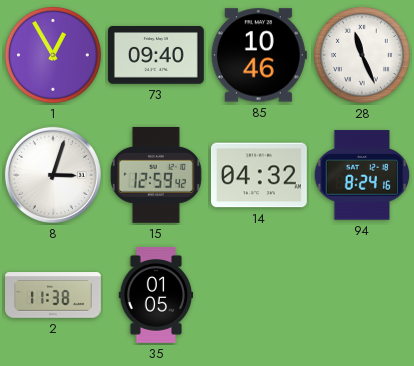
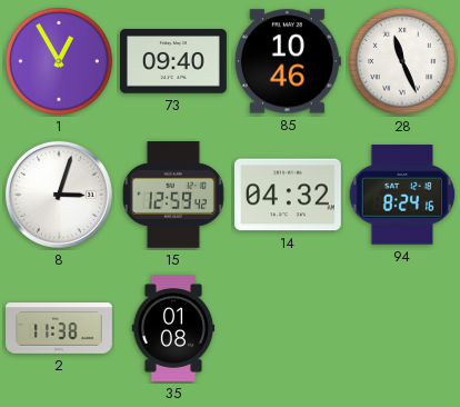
35: 01:05 -> 01:08 (173, 328)
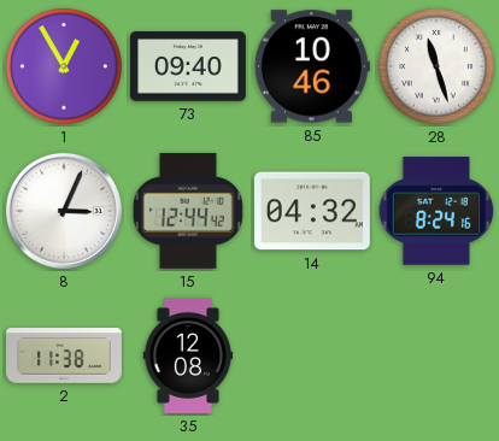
28: 11:26 -> 11:27 (436, 67)
8: 3:03 -> 3:04 (64, 211)
15: 12:59 -> 12:44 (188, 211)
35: 01:08 -> 12:08 (188, 355)
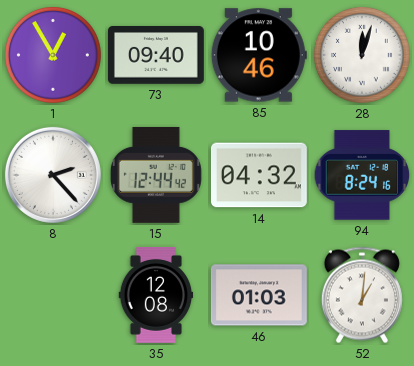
28: 11:27 -> 12:03 (362, 56)
8: 3:04 -> 2:23 (53, 175)
2: 11:38 -> none (65, 355)
46: none -> 01:03 (259, 295)
52: none -> 1:01 (362, 295)
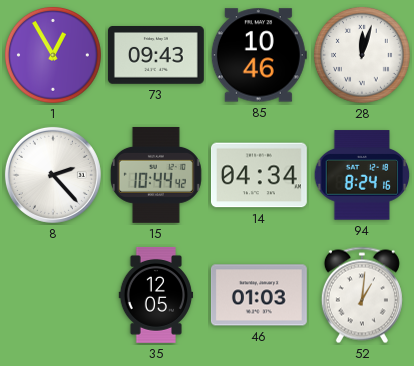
73: 09:40 -> 09:43 (156, 56)
15: 12:44 -> 10:44 (156, 175)
14: 04:32 -> 04:34 (259, 175)
35: 12:08 -> 12:05 (156, 295)
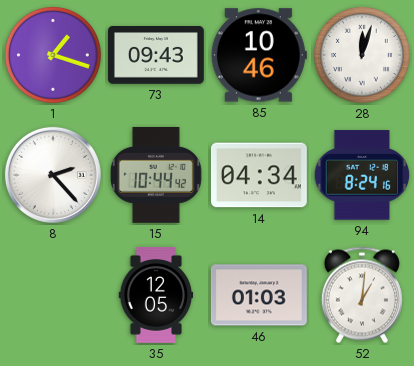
1: 12:55 -> 1:18 (53, 56)
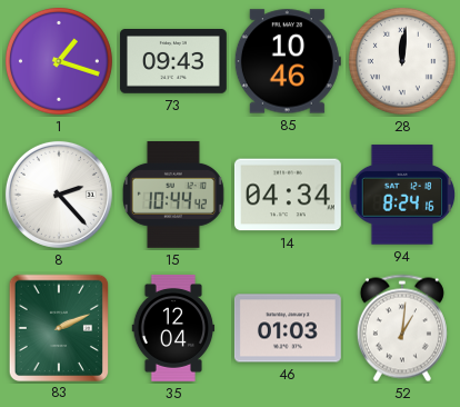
28: 12:03 -> 12:01 (402, 62)
83: none -> 2:11 (58, 327)
35: 12:05 -> 12:04 (173, 328)
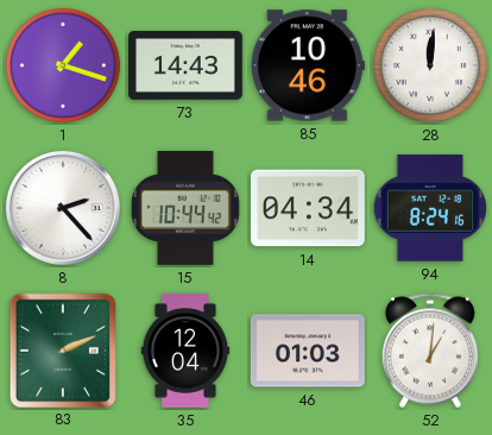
73: 09:43 -> 14:43 (185, 67)
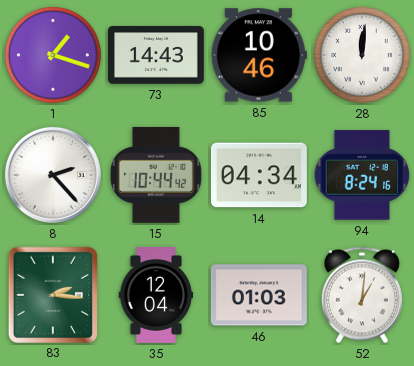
83: 2:11 -> 2:16 (52, 294)
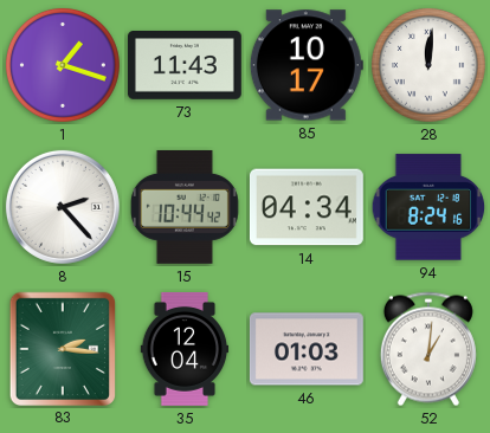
73: 14:43 -> 11:43 (185, 66)
85: 10:46 -> 10:17 (307, 65)
